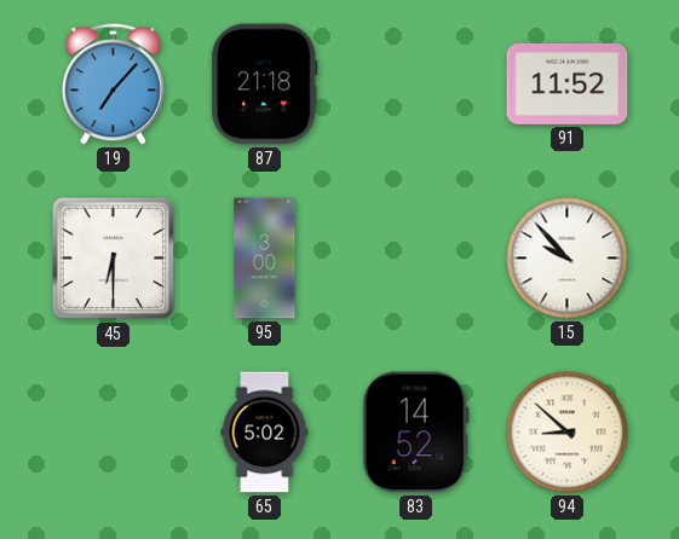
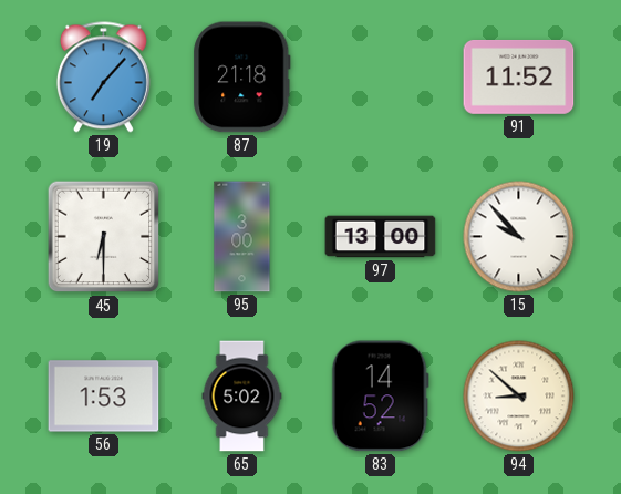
97: none -> 13:00 (381, 237)
56: none -> 1:53 (104, 397)
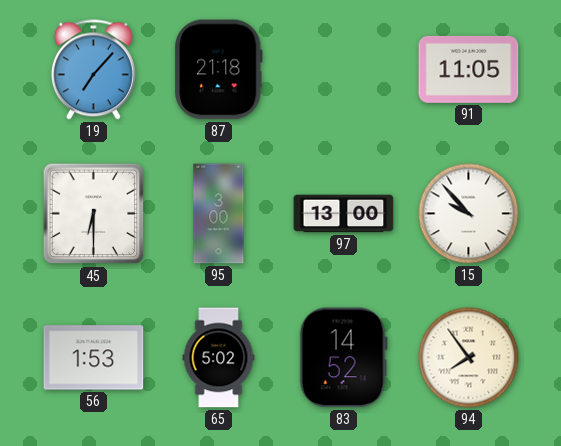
91: 11:52 -> 11:05 (469, 69)
94: 8:52 -> 7:54 (469, 358)
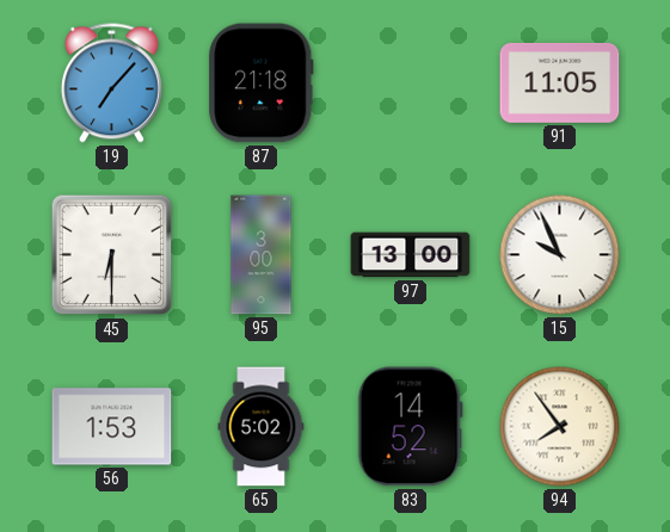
15: 9:53 -> 9:56 (560, 255)
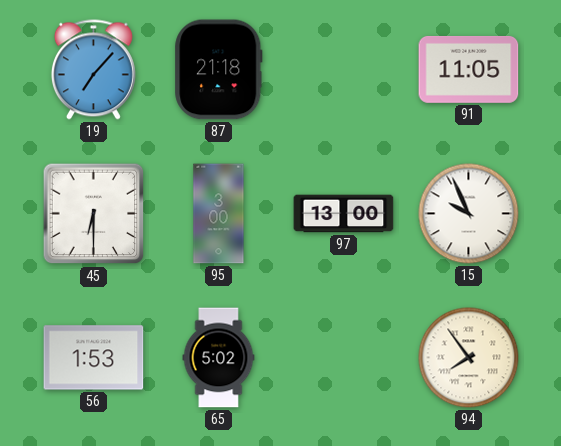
83: 14:52 -> none (410, 427)
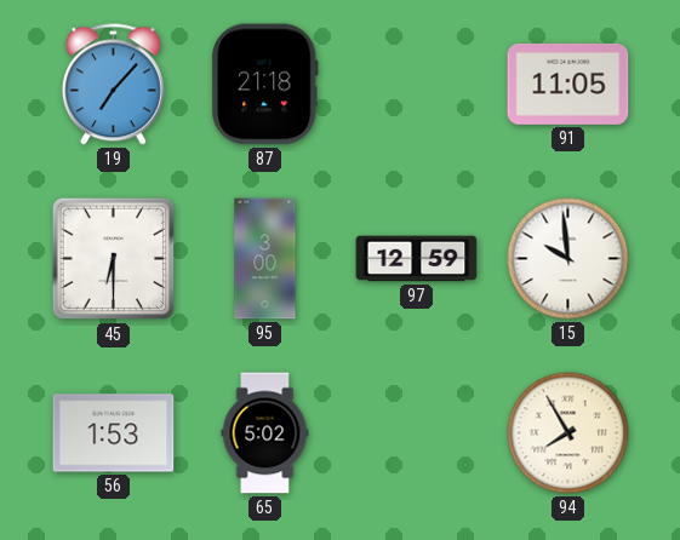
97: 13:00 -> 12:59 (417, 259)
15: 9:56 -> 9:59 (568, 259)
94: 7:54 -> 7:55 (568, 433)
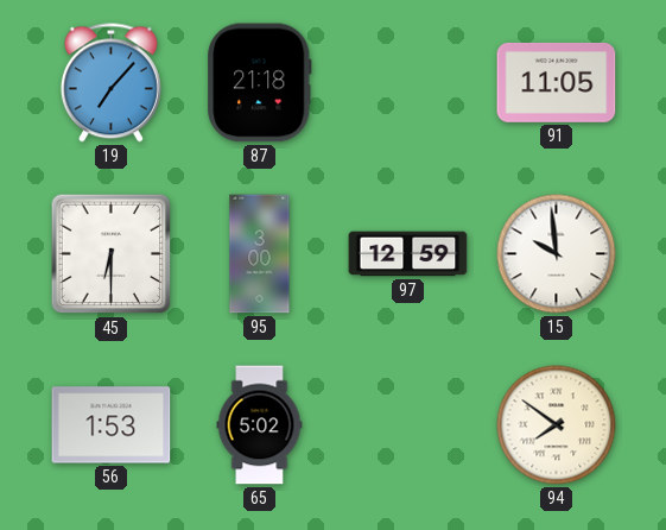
94: 7:55 -> 7:51 (557, 425)
